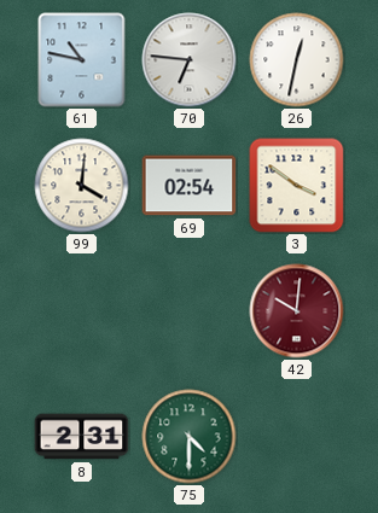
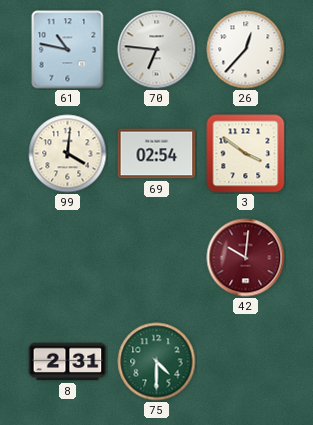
26: 12:32 -> 12:37 (246, 50)
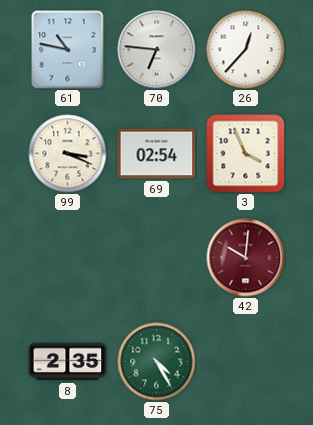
99: 4:01 -> 3:19 (68, 154)
3: 3:51 -> 3:56 (246, 154)
8: 2:31 -> 2:35 (68, 362)
75: 4:30 -> 4:25 (157, 362)
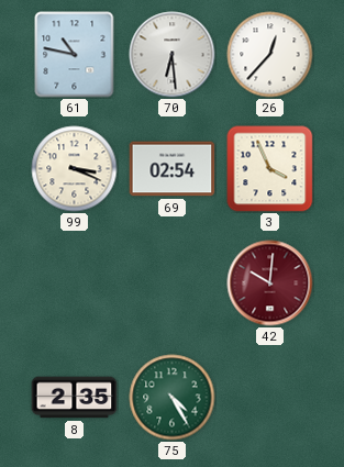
70: 6:46 -> 6:29 (173, 55)
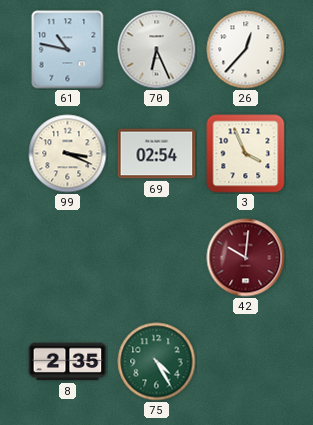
70: 6:29 -> 6:26 (157, 50)
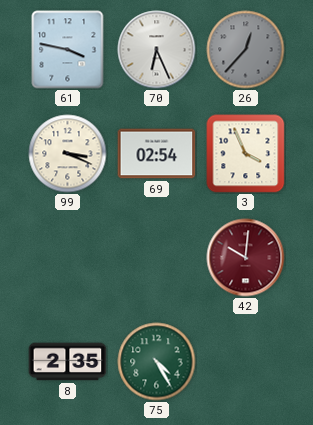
61: 10:47 -> 3:47 (68, 50)
26 dial: white -> grey (246, 50)
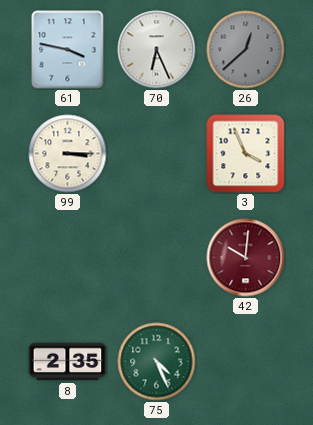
26: 12:37 -> 12:38 (246, 50)
99: 3:19 -> 3:15 (68, 154)
69: 02:54 -> none (157, 154)
75: 4:25 -> 4:26 (157, 362)
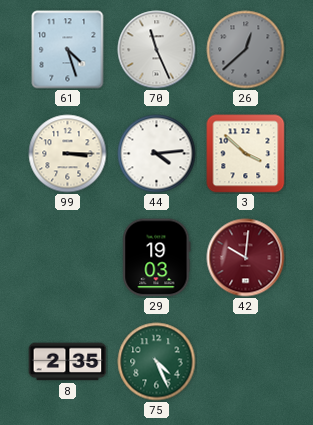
61: 3:47 -> 4:27 (68, 50)
70: 6:26 -> 11:26 (157, 50)
44: none -> 4:14 (157, 154)
3: 3:56 -> 3:52 (246, 154)
29: none -> 19:03 (157, 258)
